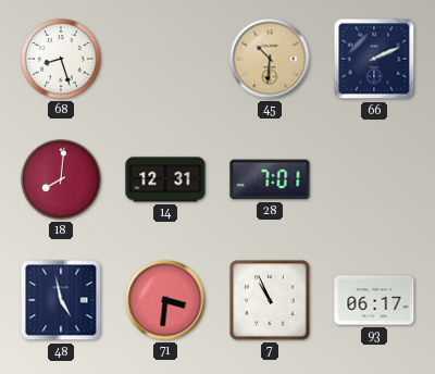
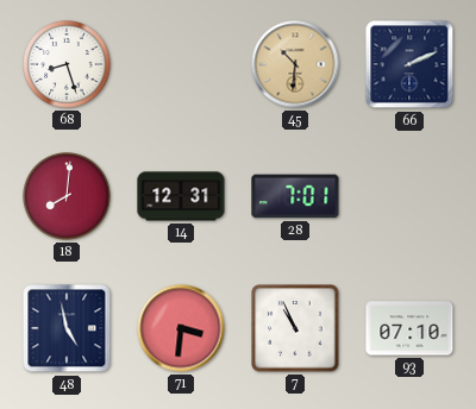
93: 06:17 -> 07:10 (409, 328)
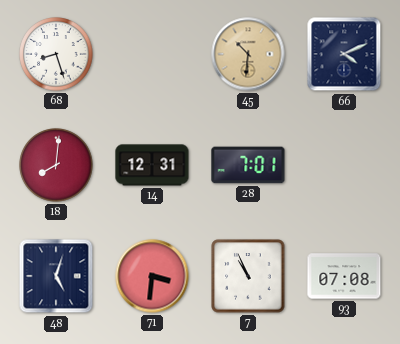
66: 2:11 -> 4:11 (344, 54)
48: 4:58 -> 5:03 (56, 276)
93: 07:10 -> 07:08 (344, 276)
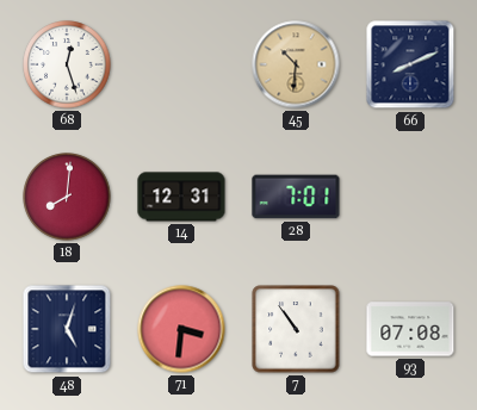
68: 8:27 -> 12:27 (67, 64)
66: 4:11 -> 8:11 (410, 64)
7: 10:56 -> 10:54 (296, 329)
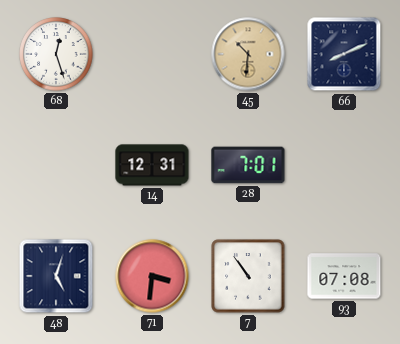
18: 8:01 -> none (67, 197)
